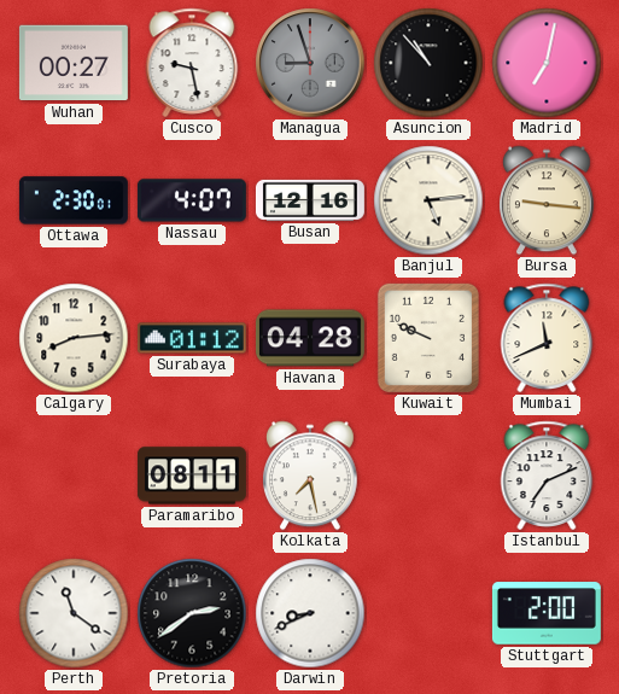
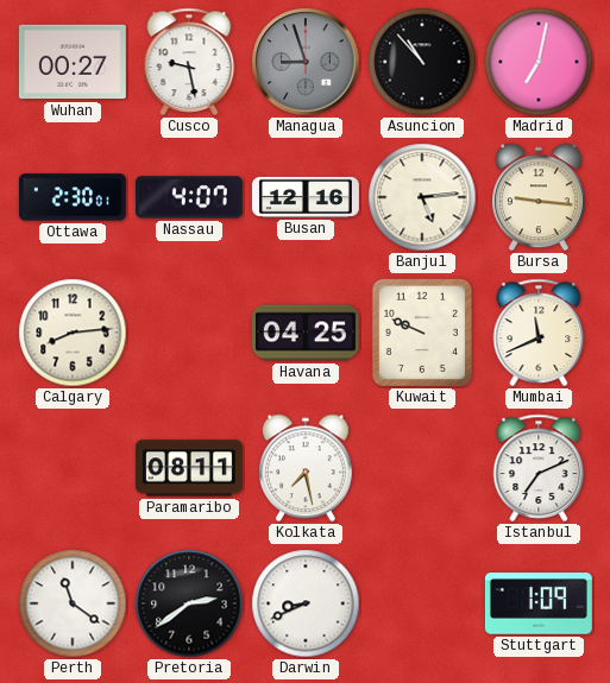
Surabaya: 01:12 -> none (192, 338)
Havana: 04:28 -> 04:25 (306, 333)
Stuttgart: 2:00 -> 1:09 (539, 603)
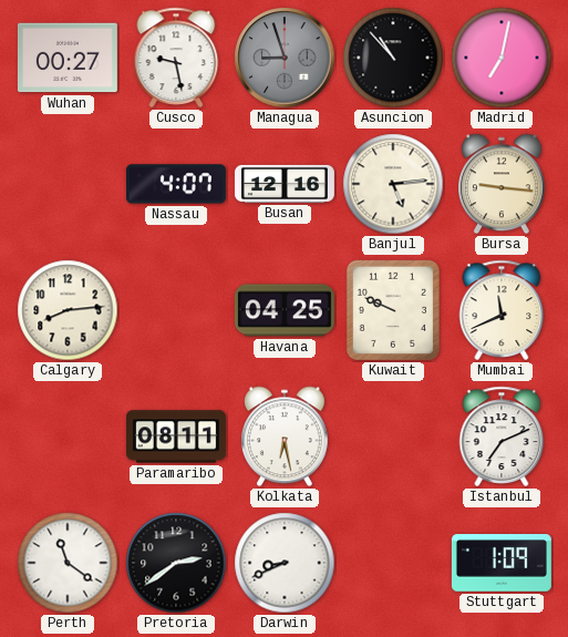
Ottawa: 2:30 -> none (73, 197)
Kolkata: 7:28 -> 6:28 (285, 436)
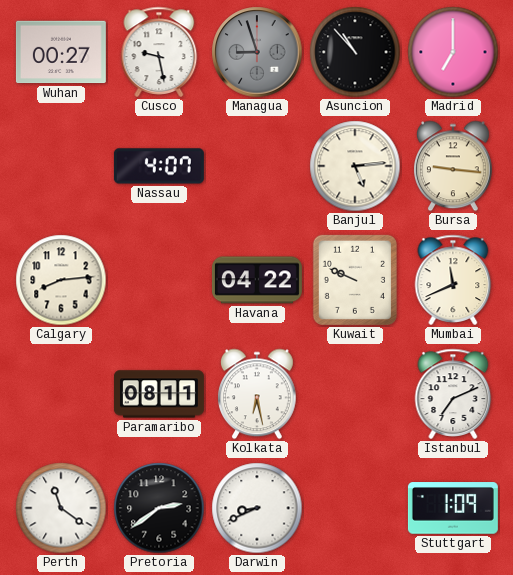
Madrid: 7:02 -> 7:00 (453, 52)
Busan: 12:16 -> none (285, 184)
Havana: 04:25 -> 04:22 (257, 280)
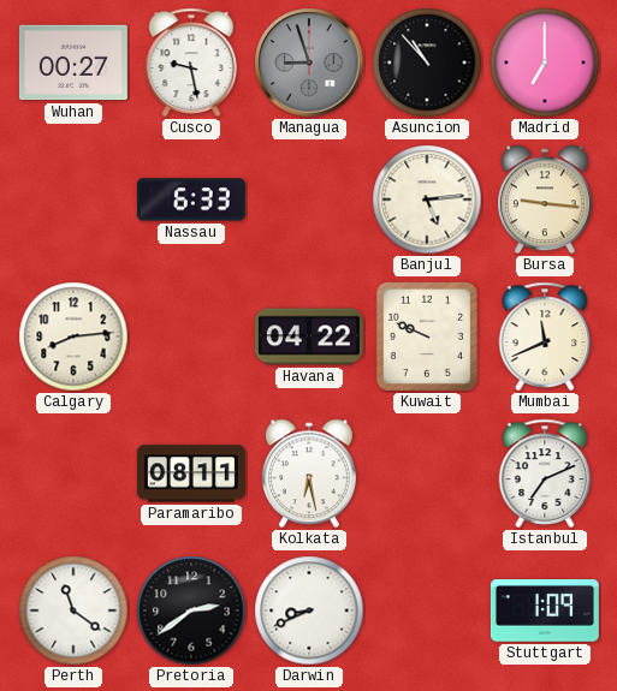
Nassau: 4:07 -> 6:33 (191, 199)
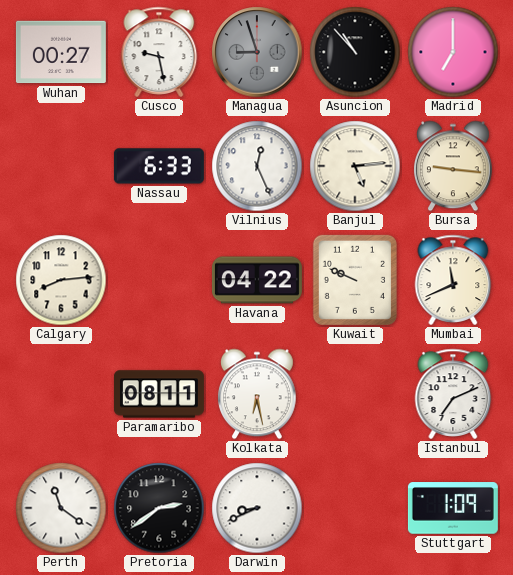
Vilnius: none -> 12:26 (257, 166)
